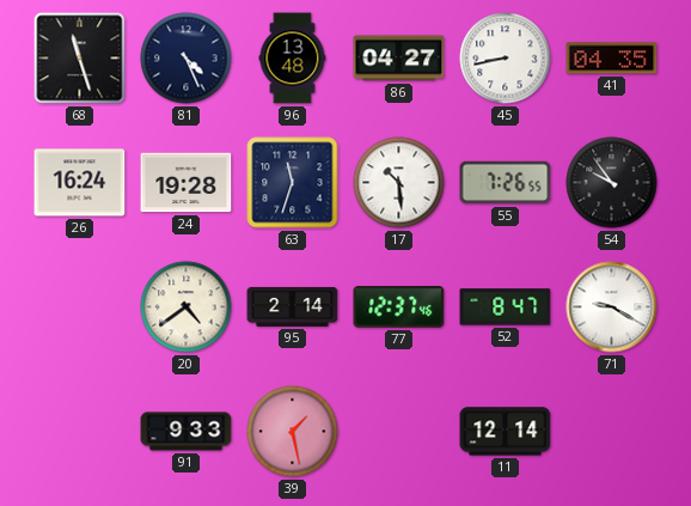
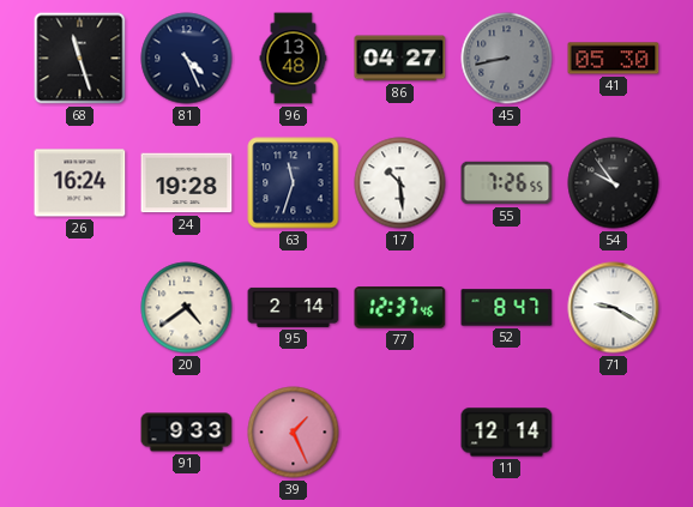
45 dial: white -> grey (507, 59)
41: 04:35 -> 05:30 (614, 59)
39: 1:28 -> 1:26 (294, 433)
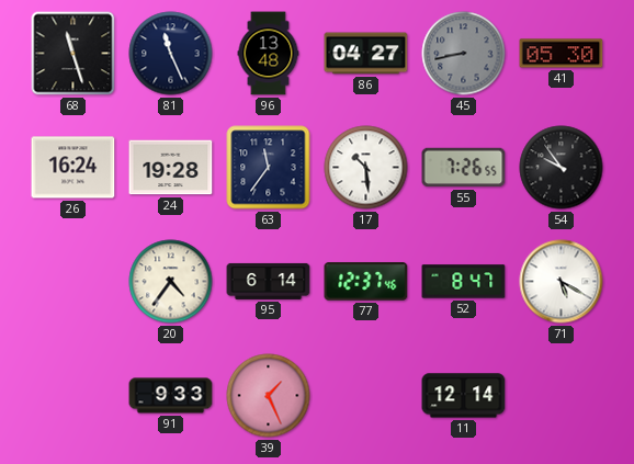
81: 4:26 -> 11:26 (171, 54)
63: 11:33 -> 11:36 (269, 168)
20: 4:39 -> 4:36 (171, 282)
95: 2:14 -> 6:14 (269, 281)
71: 9:20 -> 5:20 (562, 282)
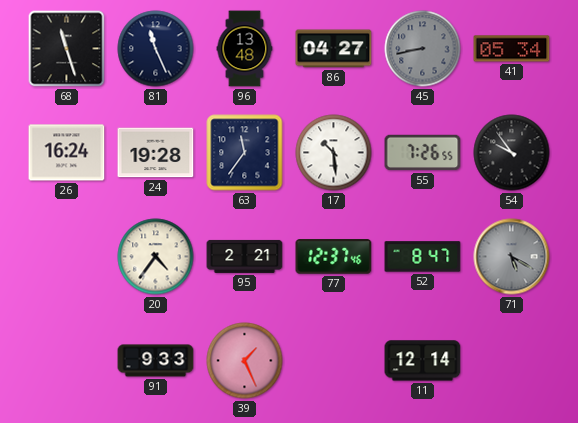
41: 05:30 -> 05:34 (512, 49)
95: 6:14 -> 2:21 (245, 256)
71 dial: white -> grey (512, 257)
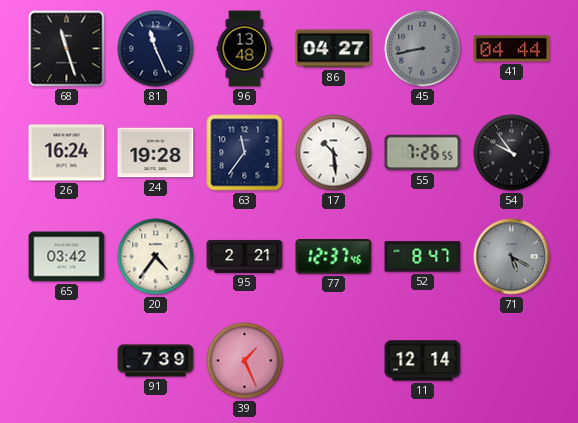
41: 05:34 -> 04:44 (512, 49)
65: none -> 03:42 (67, 257)
91: 9:33 -> 7:39 (156, 361)
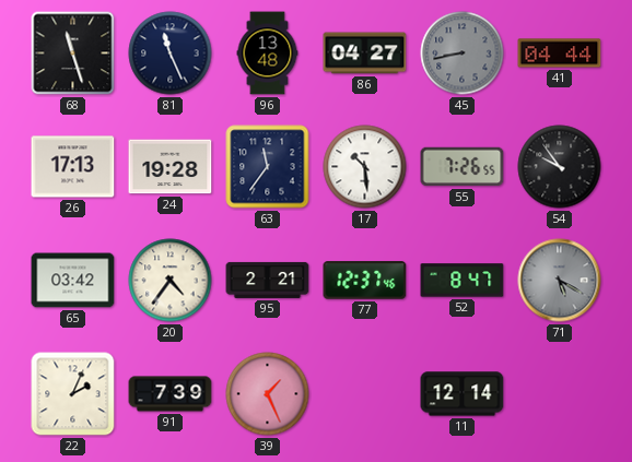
26: 16:24 -> 17:13 (73, 167)
22: none -> 2:04 (73, 394)
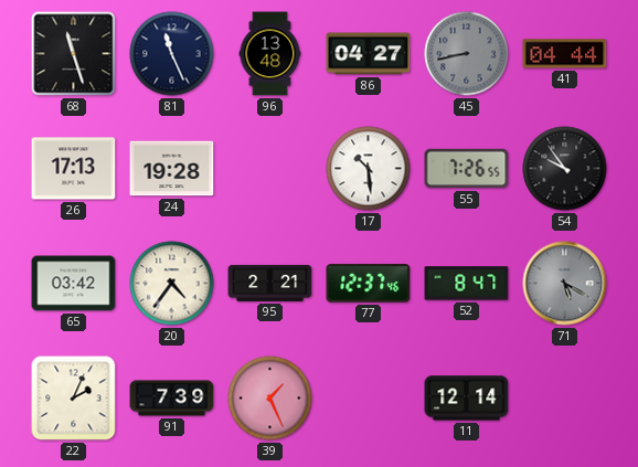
63: 11:36 -> none (268, 167)
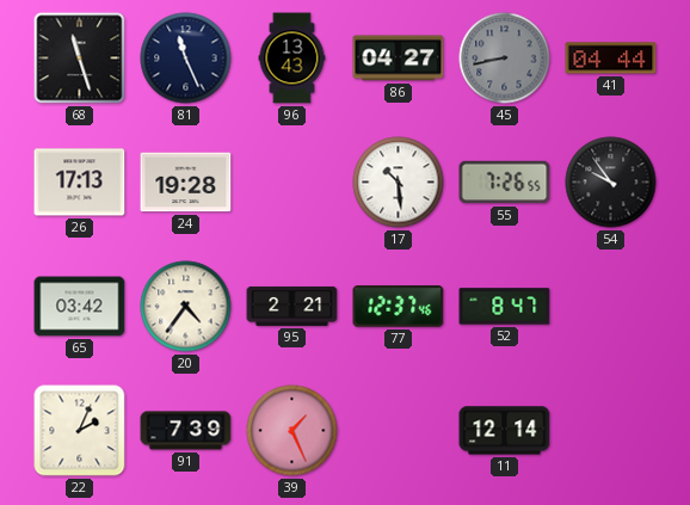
96: 13:48 -> 13:43 (292, 58)
71: 5:20 -> none (565, 284)
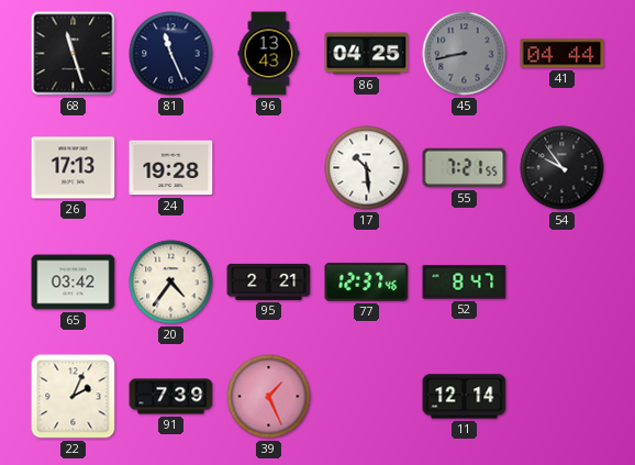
86: 04:27 -> 04:25 (367, 54)
55: 7:26 -> 7:21 (465, 168)
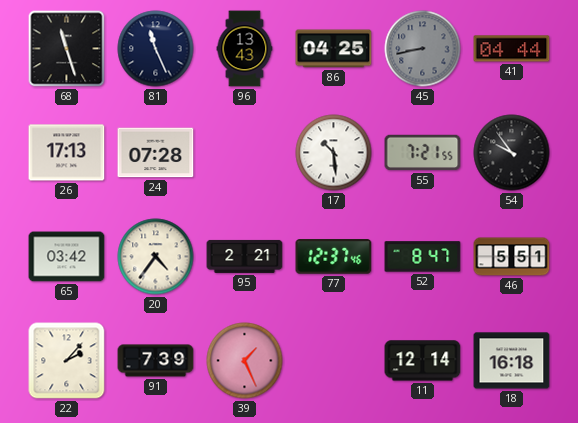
24: 19:28 -> 07:28 (156, 153)
46: none -> 5:51 (512, 257)
22: 2:04 -> 2:07 (67, 361)
18: none -> 16:18 (512, 361)
